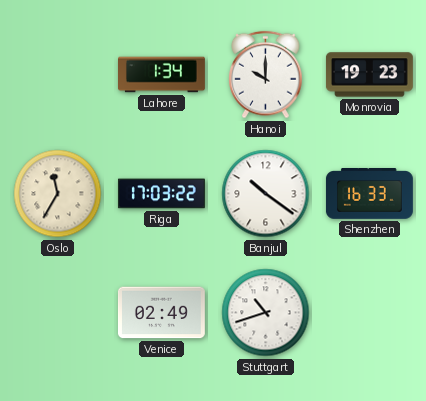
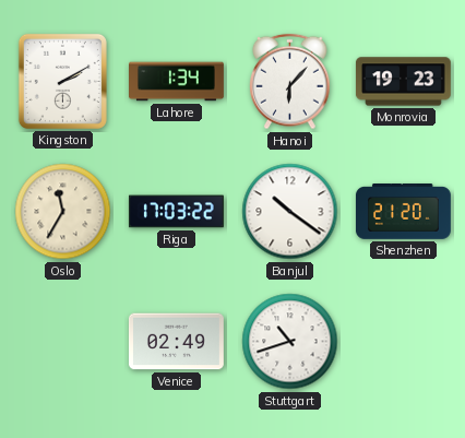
Kingston: none -> 2:10 (62, 81)
Hanoi: 10:00 -> 6:07 (290, 82)
Shenzhen: 16:33 -> 21:20 (403, 212)
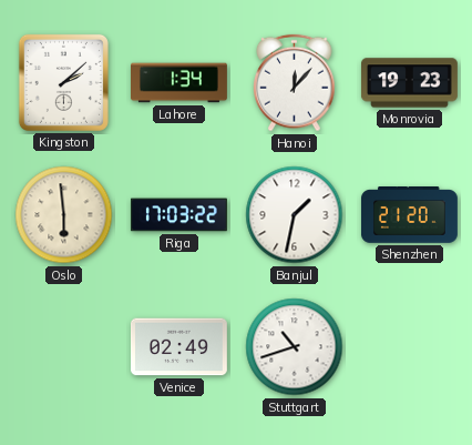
Kingston: 2:10 -> 2:08 (63, 82)
Hanoi: 6:07 -> 12:07 (295, 83)
Oslo: 11:35 -> 5:59 (64, 215)
Banjul: 10:21 -> 1:32 (295, 215)
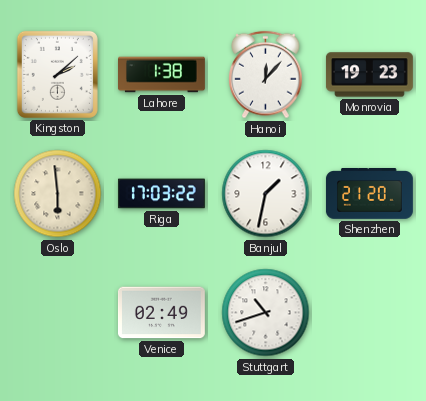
Lahore: 1:34 -> 1:38 (162, 75)
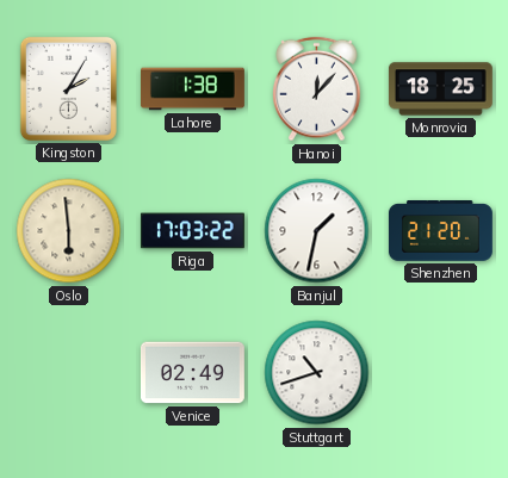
Kingston: 2:08 -> 2:05 (68, 88)
Monrovia: 19:23 -> 18:25 (440, 89)
